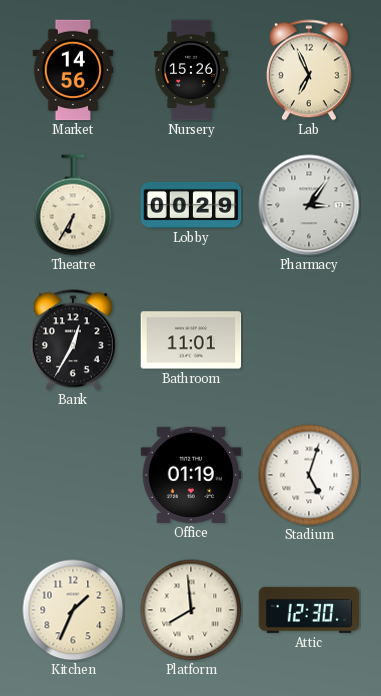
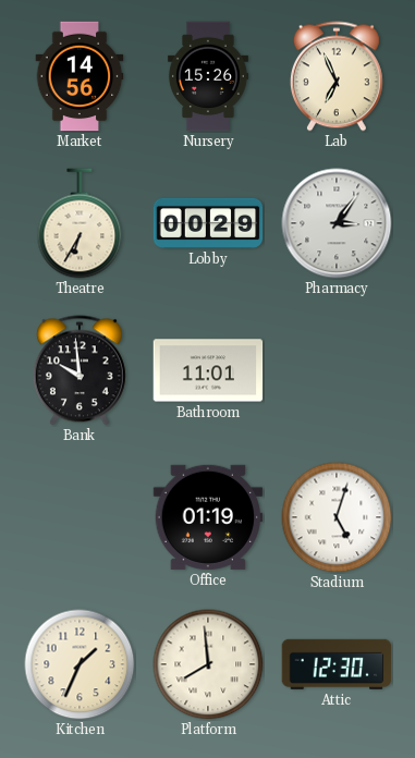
Bank: 12:35 -> 9:59 (80, 370)
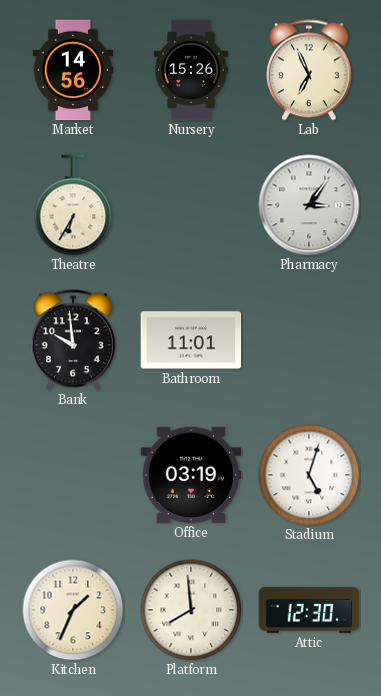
Lobby: 00:29 -> none (208, 223)
Office: 01:19 -> 03:19 (191, 475)
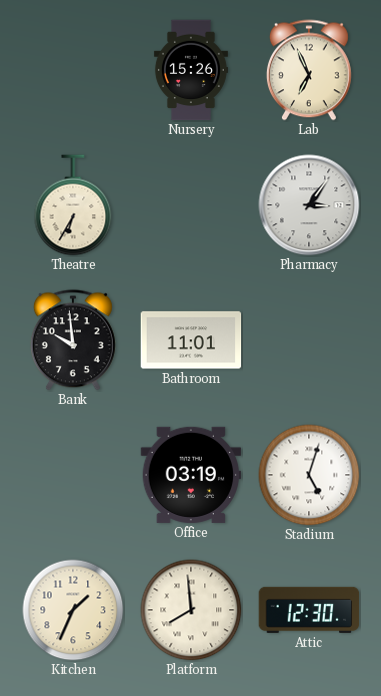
Market: 14:56 -> none (73, 70)
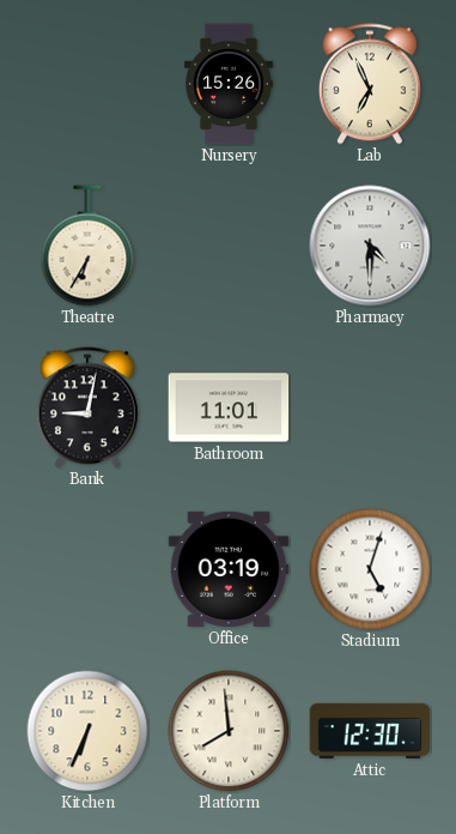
Pharmacy: 3:06 -> 4:30 (370, 246)
Bank: 9:59 -> 9:02 (87, 407)
Kitchen: 1:34 -> 6:34 (87, 731)
